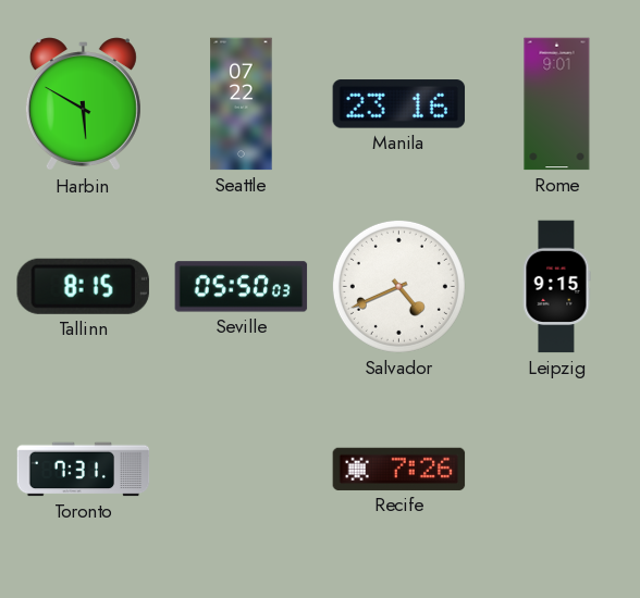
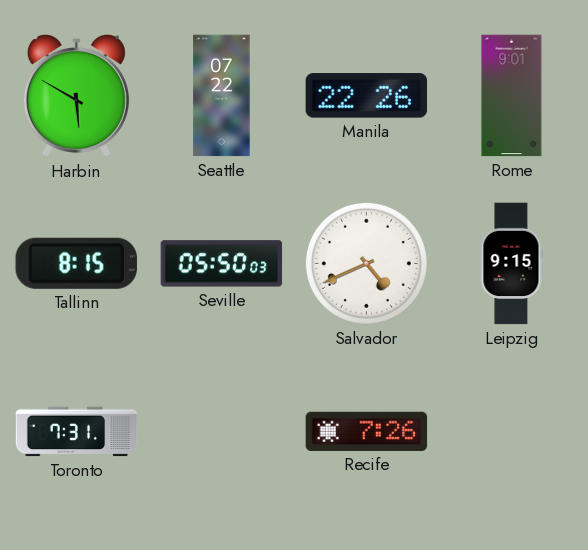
Manila: 23:16 -> 22:26 (367, 96)
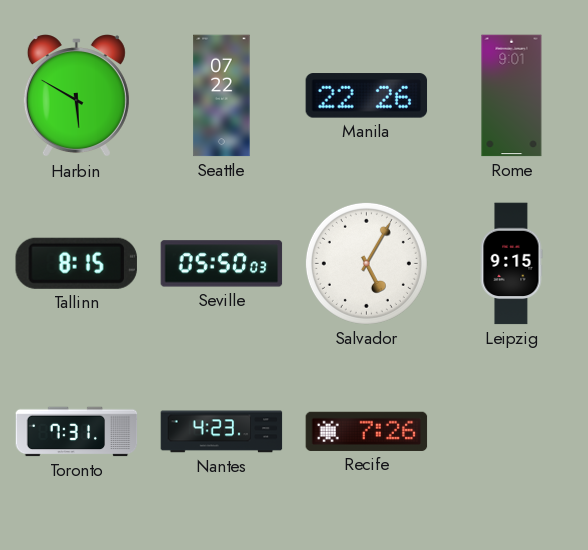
Salvador: 4:41 -> 5:05 (366, 263)
Nantes: none -> 4:23 (222, 432)
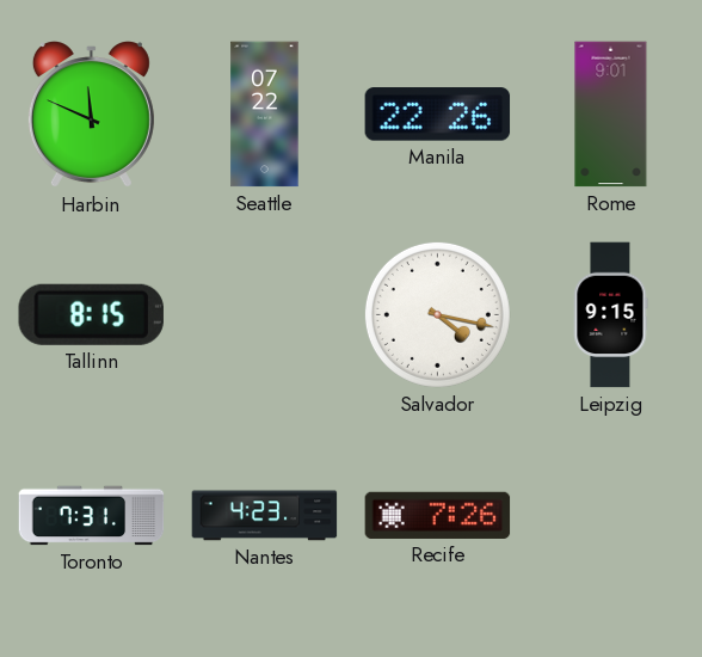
Harbin: 5:50 -> 11:49 (91, 115)
Seville: 05:50 -> none (222, 264)
Salvador: 5:05 -> 4:17 (437, 314)
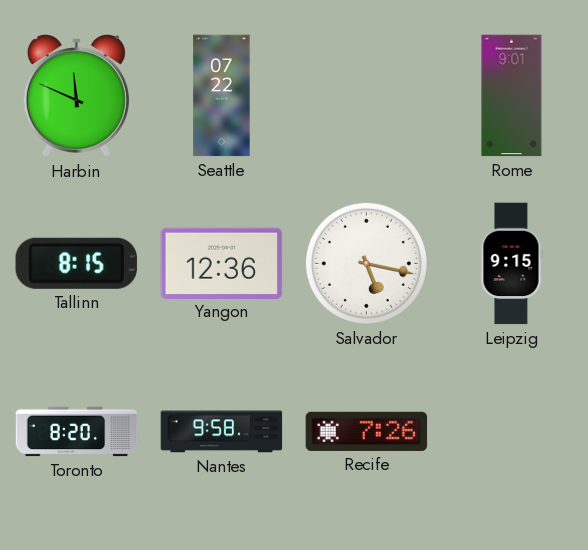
Manila: 22:26 -> none (438, 115)
Yangon: none -> 12:36 (222, 263)
Salvador: 4:17 -> 5:17 (366, 263)
Toronto: 7:31 -> 8:20 (77, 432)
Nantes: 4:23 -> 9:58 (222, 432)
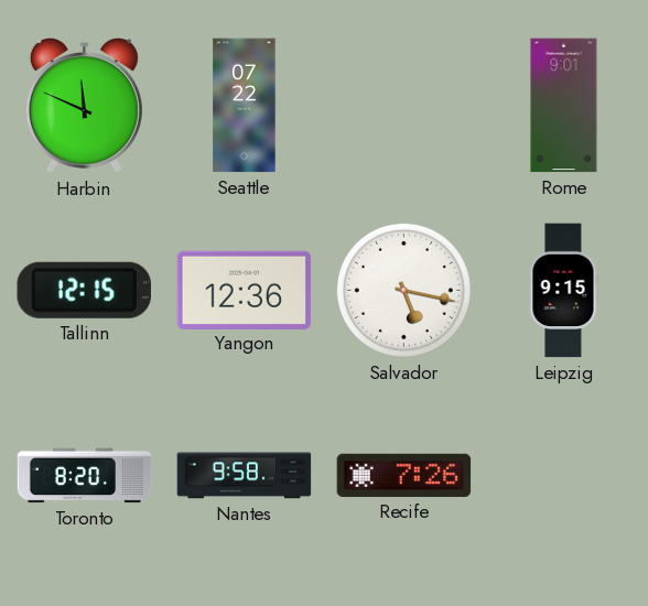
Tallinn: 8:15 -> 12:15 (84, 290)
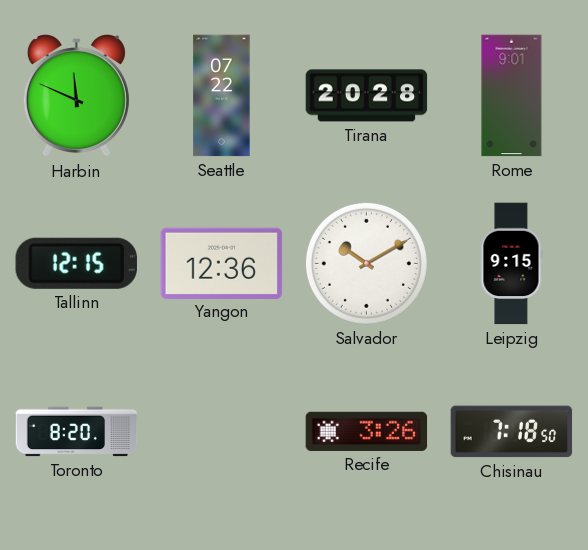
Tirana: none -> 20:28 (367, 96)
Salvador: 5:17 -> 10:10 (366, 263)
Nantes: 9:58 -> none (245, 476)
Recife: 7:26 -> 3:26 (367, 431)
Chisinau: none -> 7:18 (512, 432)
